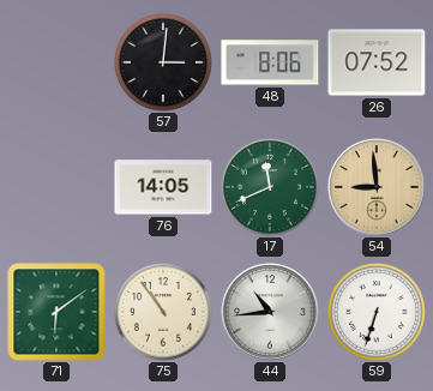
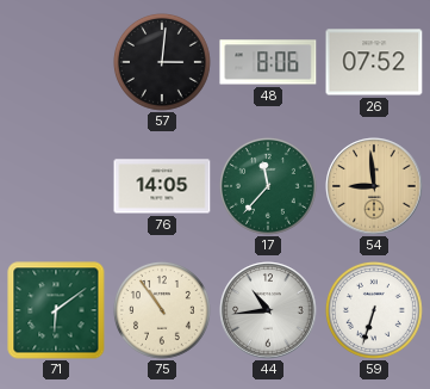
17: 11:41 -> 11:37 (268, 186)
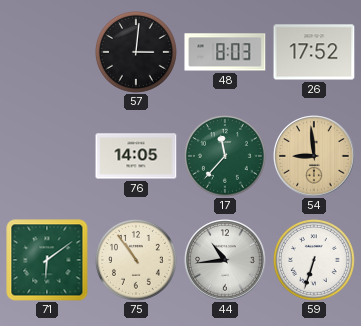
48: 8:06 -> 8:03 (225, 52)
26: 07:52 -> 17:52 (314, 52)
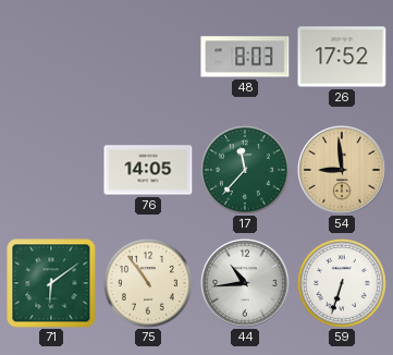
57: 3:01 -> none (136, 52)
